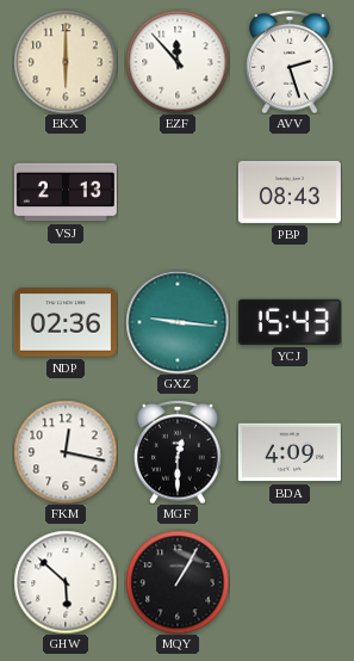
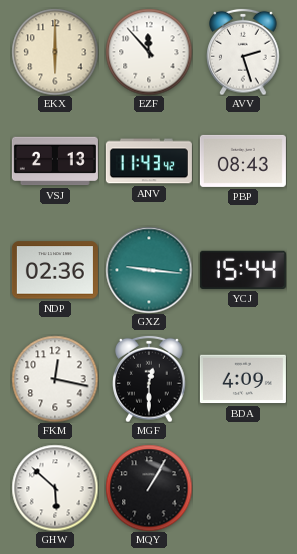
ANV: none -> 11:43 (149, 161)
YCJ: 15:43 -> 15:44 (243, 270)
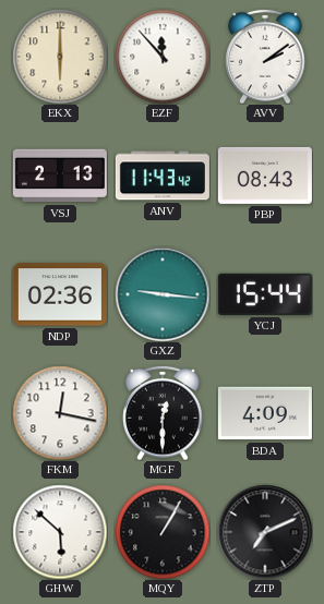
AVV: 2:27 -> 2:09 (265, 57)
ZTP: none -> 7:11 (265, 532)
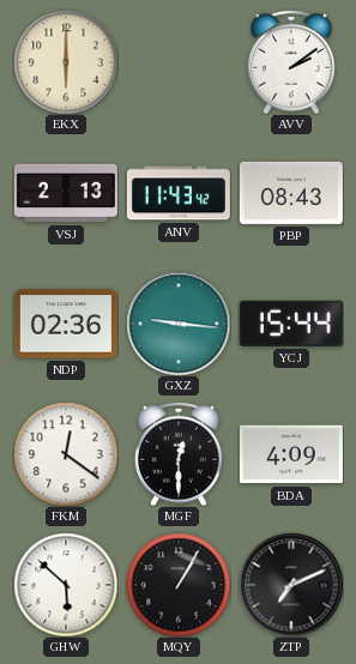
EZF: 11:53 -> none (163, 57)
FKM: 12:17 -> 12:21 (66, 454)
